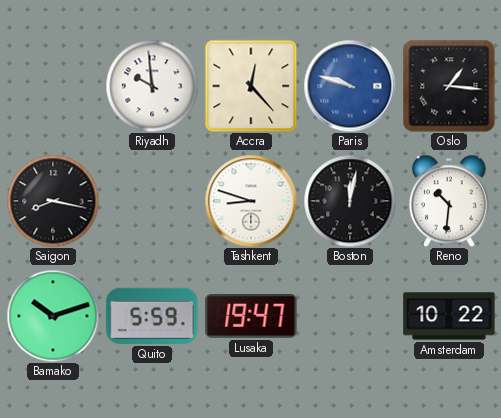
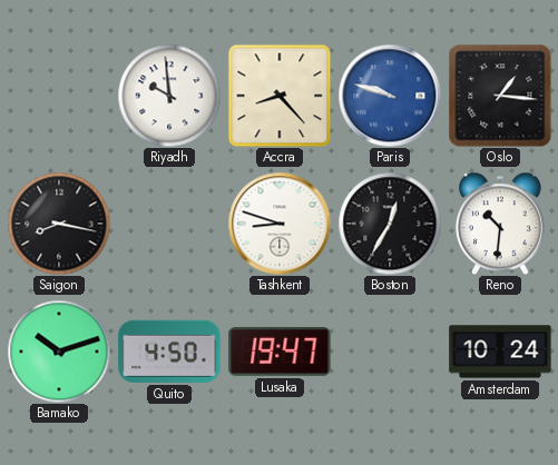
Accra: 12:23 -> 8:23 (280, 96)
Boston: 12:02 -> 12:35 (390, 224)
Quito: 5:59 -> 4:50 (169, 352)
Amsterdam: 10:22 -> 10:24 (500, 352)
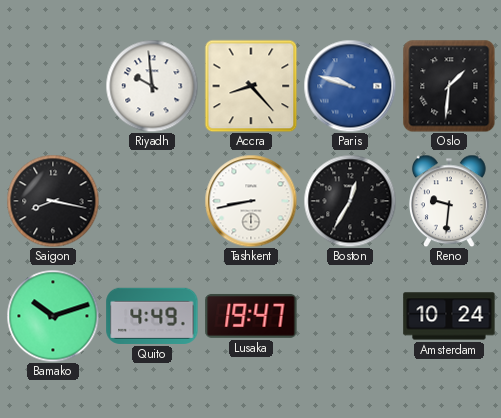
Oslo: 1:16 -> 1:31 (449, 86)
Tashkent: 8:48 -> 8:43 (251, 201)
Reno: 10:31 -> 9:31 (449, 201)
Quito: 4:50 -> 4:49 (152, 316)
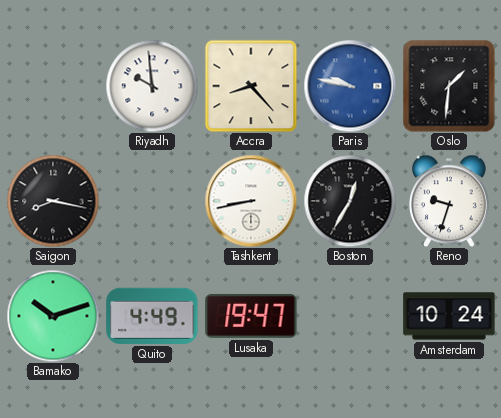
Paris: 9:48 -> 9:47 (350, 86)
Reno: 9:31 -> 9:33 (449, 201)
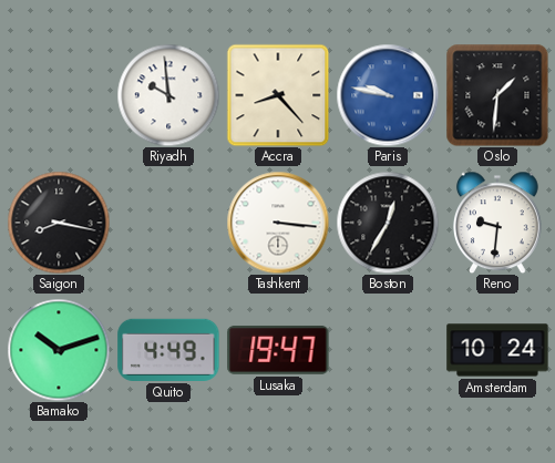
Tashkent: 8:43 -> 3:16 (278, 223)
Reno: 9:33 -> 9:31 (497, 223)
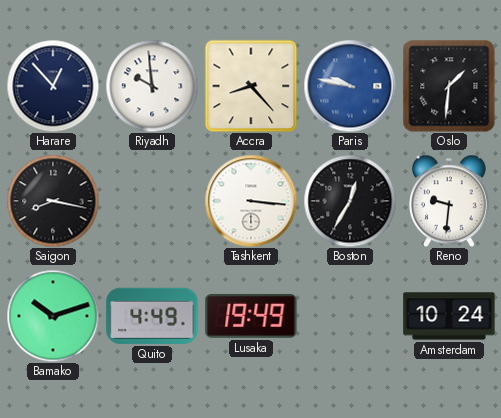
Harare: none -> 12:53 (53, 86)
Lusaka: 19:47 -> 19:49 (251, 316)
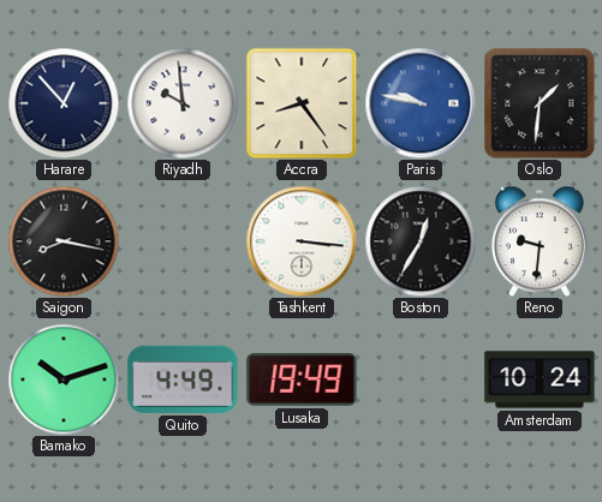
Accra: 8:23 -> 8:24 (302, 103)
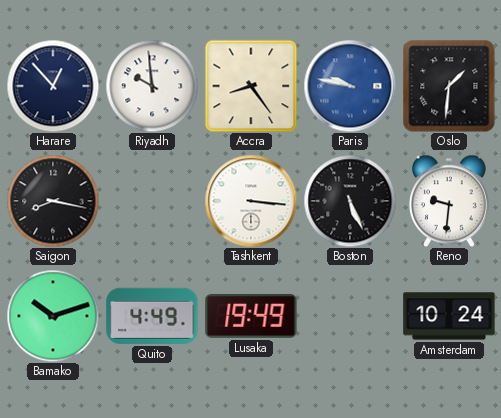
Boston: 12:35 -> 5:26 (350, 201)
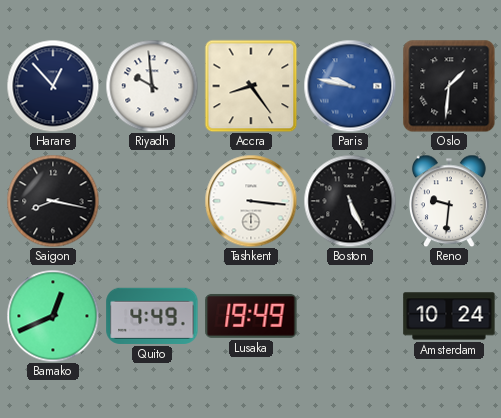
Bamako: 10:12 -> 12:41 (53, 316)
